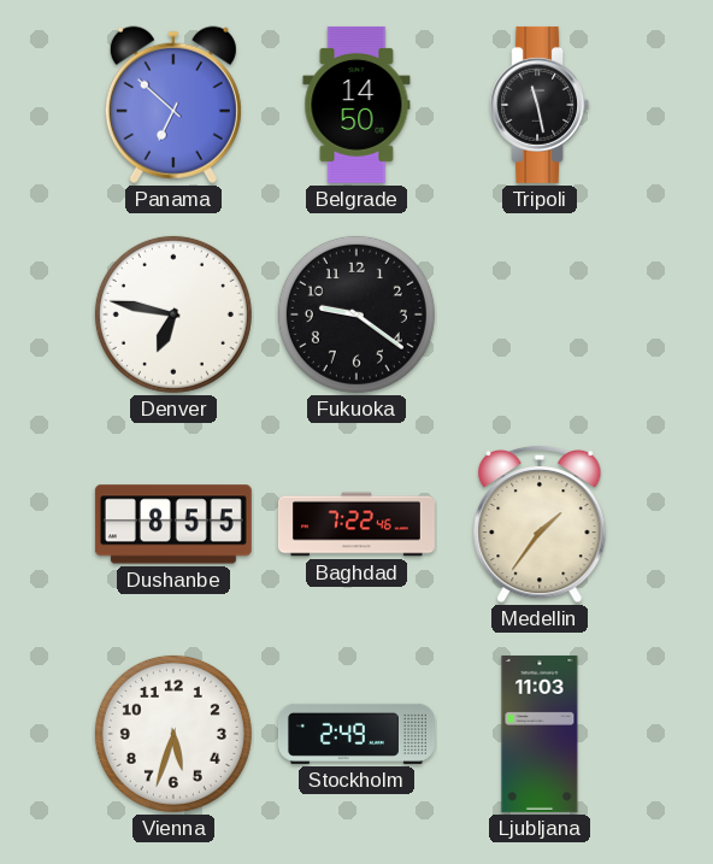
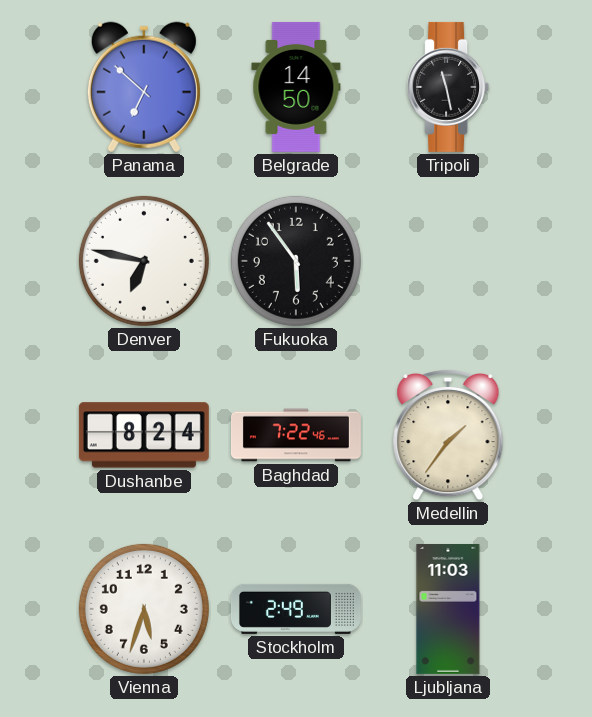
Fukuoka: 9:21 -> 5:54 (296, 261)
Dushanbe: 8:55 -> 8:24 (144, 435)
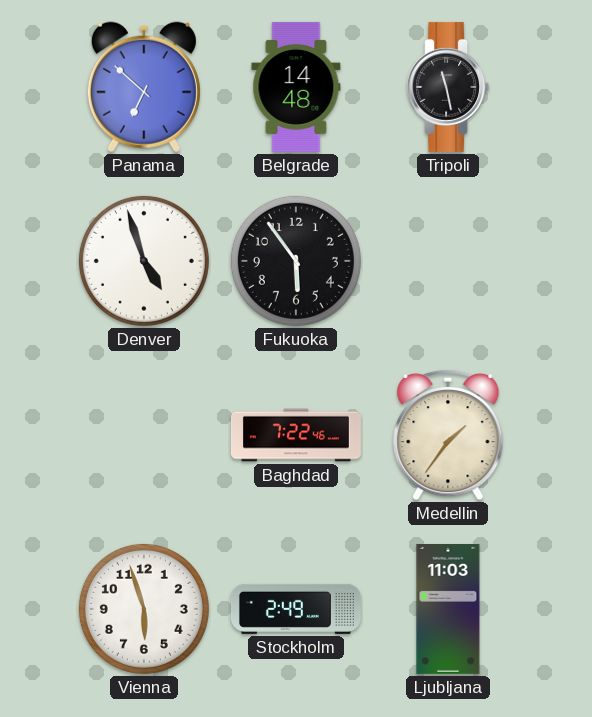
Belgrade: 14:50 -> 14:48 (296, 87)
Denver: 6:47 -> 4:57 (144, 261)
Dushanbe: 8:24 -> none (144, 435)
Vienna: 5:33 -> 5:57 (144, 609)
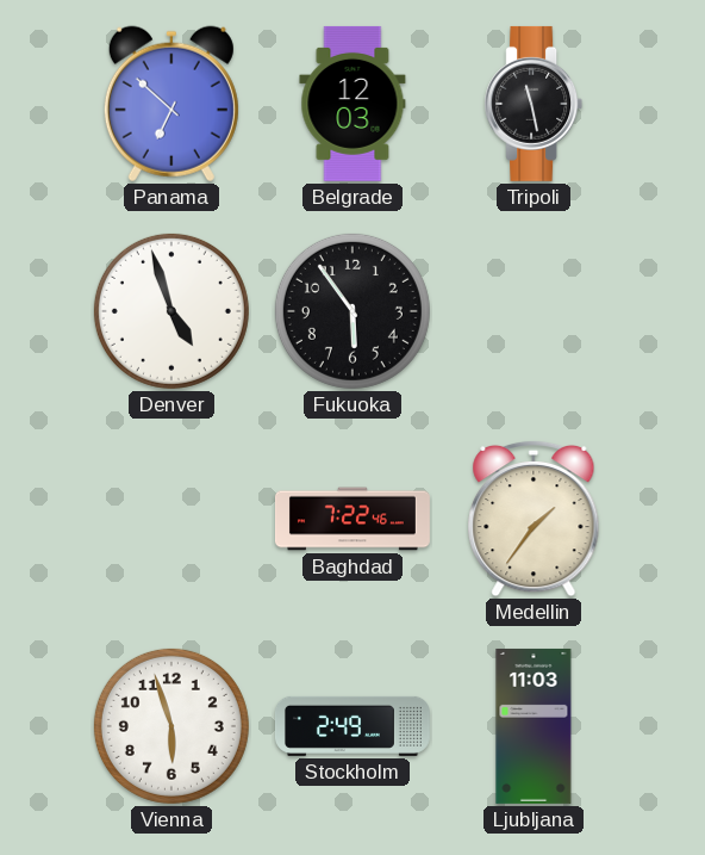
Belgrade: 14:48 -> 12:03 (352, 104)
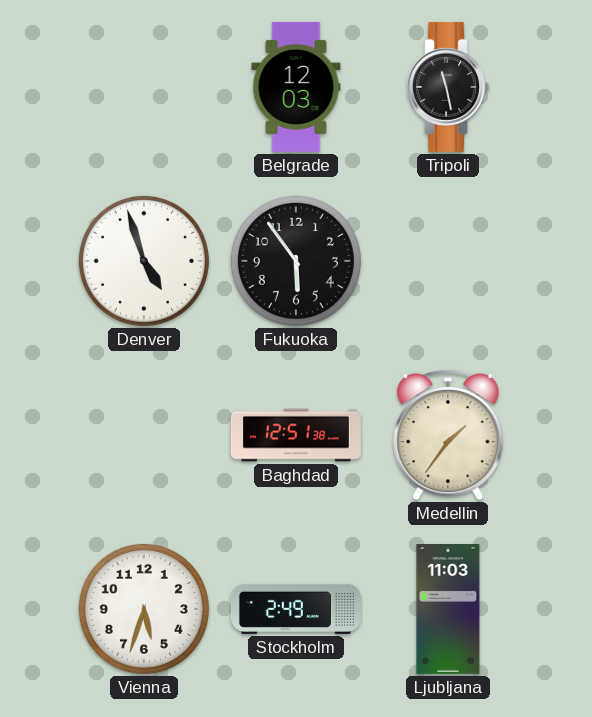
Panama: 6:52 -> none (171, 104)
Baghdad: 7:22 -> 12:51 (297, 435)
Vienna: 5:57 -> 5:33 (144, 609)
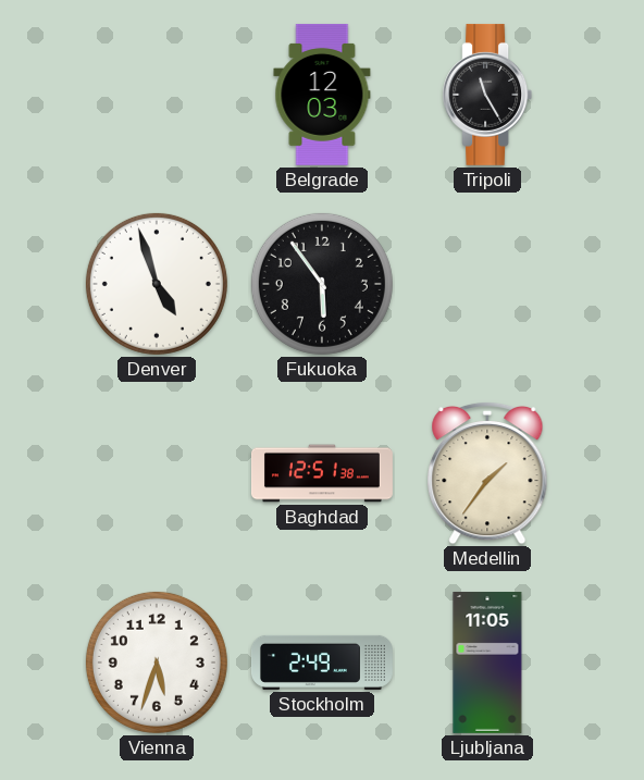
Tripoli: 11:28 -> 11:25 (487, 95)
Ljubljana: 11:03 -> 11:05 (487, 663)
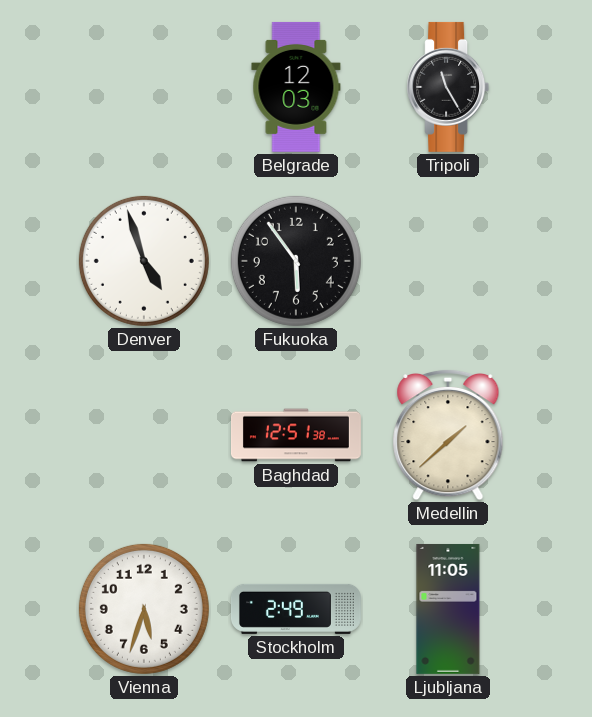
Medellin: 1:36 -> 1:38 (448, 435)
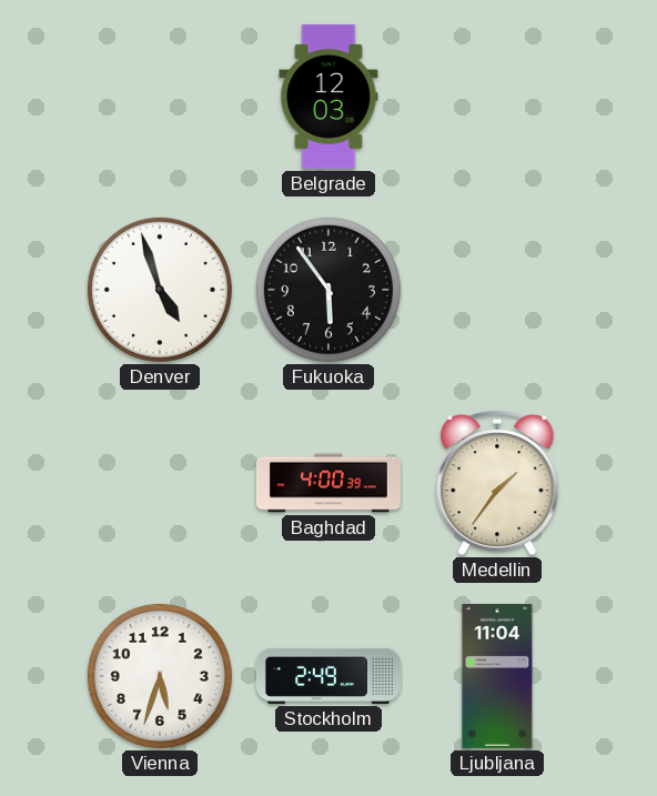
Tripoli: 11:25 -> none (448, 87)
Baghdad: 12:51 -> 4:00 (330, 483)
Medellin: 1:38 -> 1:36 (497, 483)
Ljubljana: 11:05 -> 11:04 (497, 676)
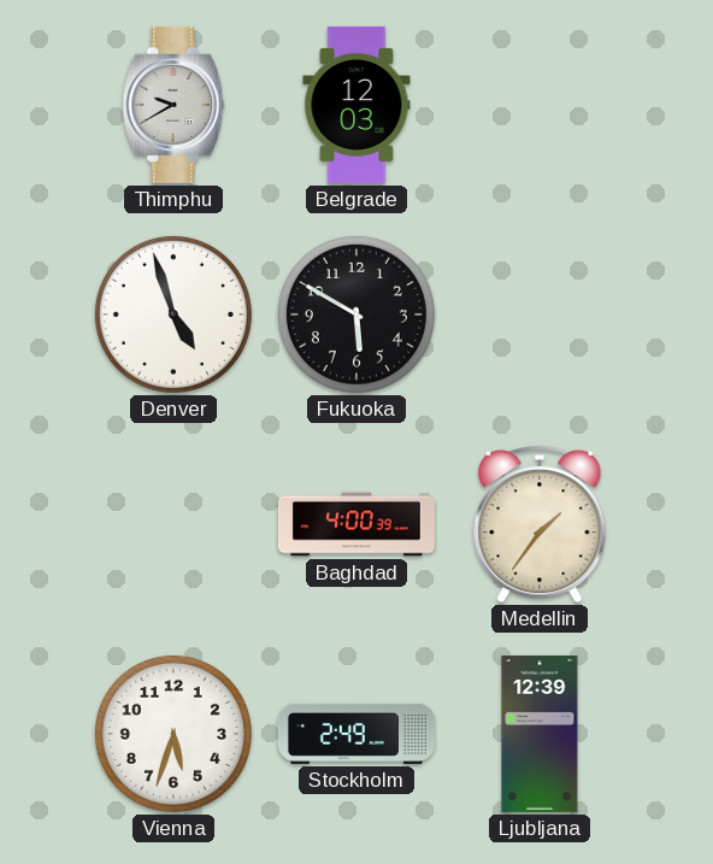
Thimphu: none -> 9:40 (173, 105)
Fukuoka: 5:54 -> 5:50 (356, 315)
Ljubljana: 11:04 -> 12:39 (540, 734)
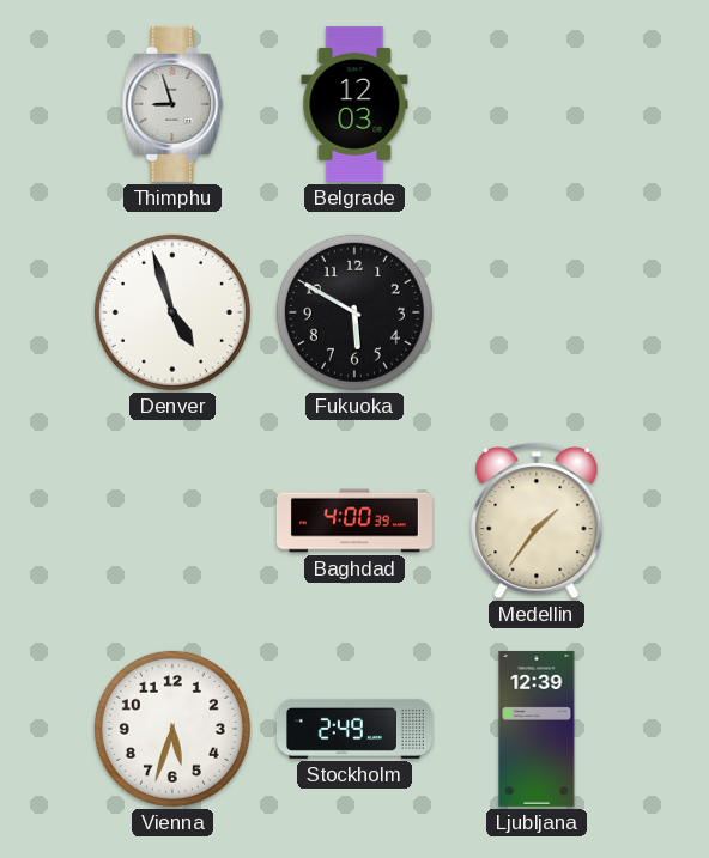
Thimphu: 9:40 -> 8:57 (172, 104)
